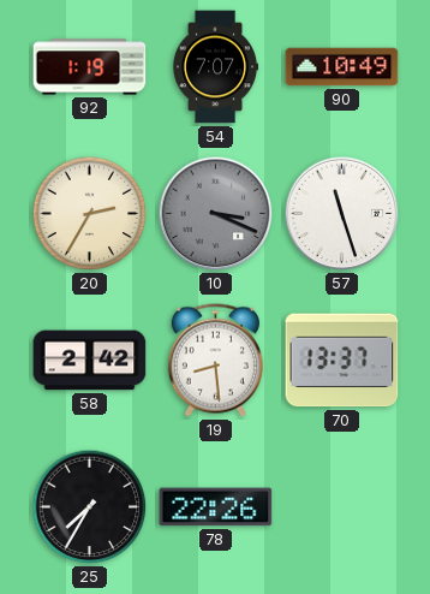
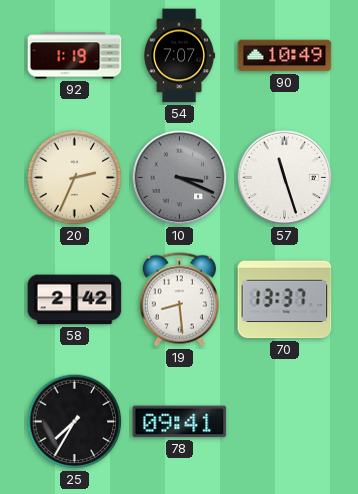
20: 2:35 -> 2:34 (75, 178)
78: 22:26 -> 09:41 (180, 422)
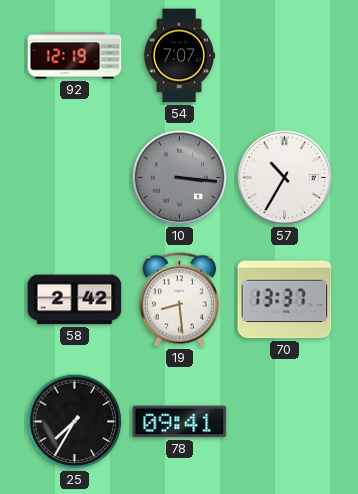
92: 1:19 -> 12:19 (75, 56)
90: 10:49 -> none (285, 56)
20: 2:34 -> none (75, 178)
10: 3:19 -> 3:16 (180, 178)
57: 11:27 -> 10:35 (285, 178)
